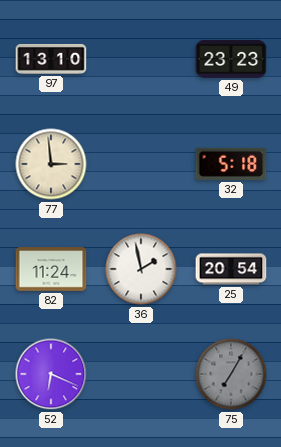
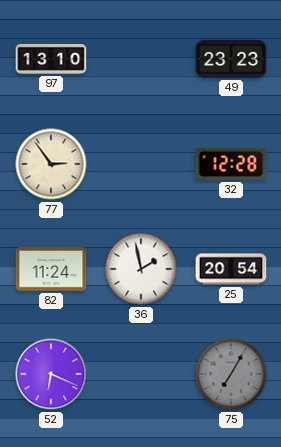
77: 2:59 -> 2:54 (51, 164)
32: 5:18 -> 12:28 (231, 164)
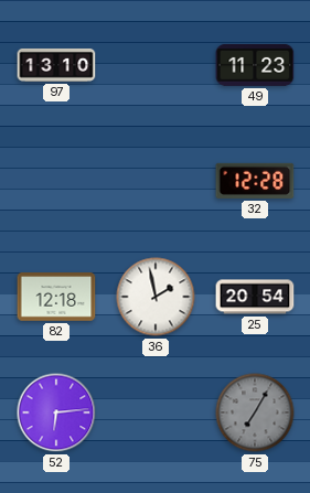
49: 23:23 -> 11:23 (255, 65)
77: 2:54 -> none (51, 164)
82: 11:24 -> 12:18 (56, 297)
52: 6:19 -> 6:14 (56, 412)
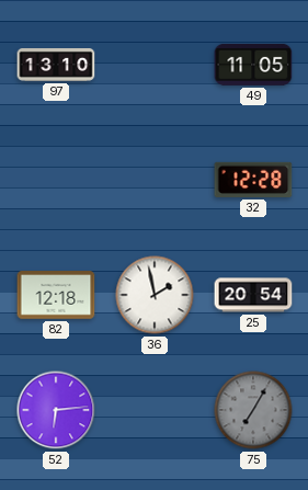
49: 11:23 -> 11:05 (253, 65)
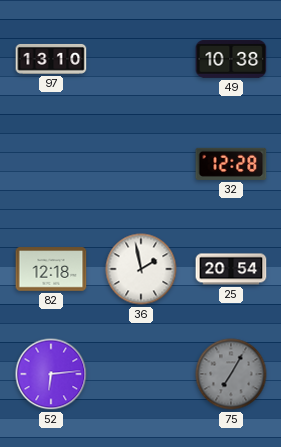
49: 11:05 -> 10:38 (231, 59)
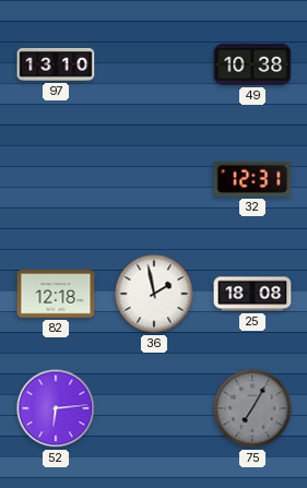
32: 12:28 -> 12:31 (252, 179)
25: 20:54 -> 18:08 (252, 294)
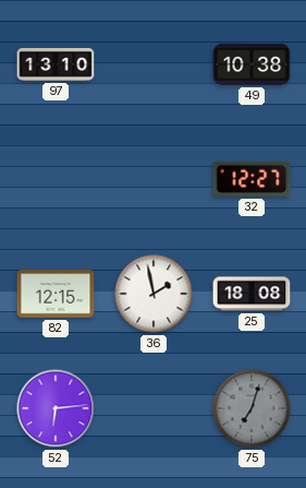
32: 12:31 -> 12:27 (252, 179)
82: 12:18 -> 12:15 (56, 294)
75: 7:05 -> 7:03 (252, 408)
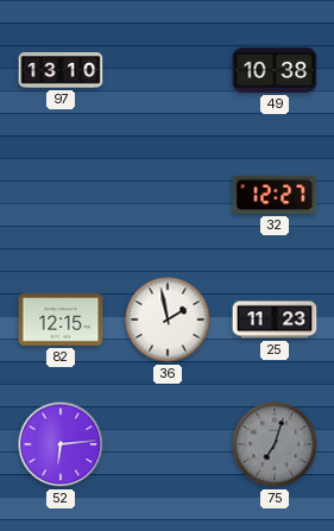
25: 18:08 -> 11:23 (275, 320)
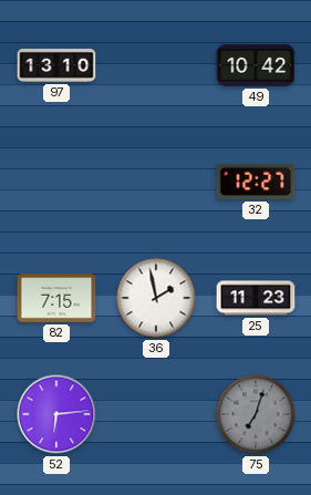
49: 10:38 -> 10:42 (256, 65)
82: 12:15 -> 7:15 (56, 298)
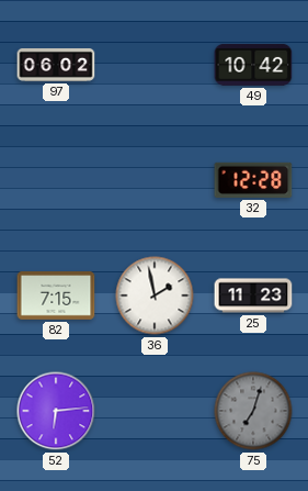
97: 13:10 -> 06:02 (56, 65)
32: 12:27 -> 12:28 (253, 180)
